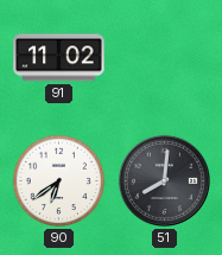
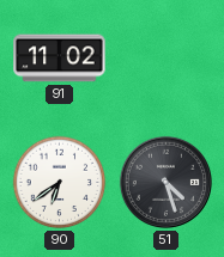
51: 8:01 -> 4:27 (165, 182)
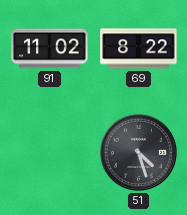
69: none -> 8:22 (139, 49)
90: 6:39 -> none (60, 183)
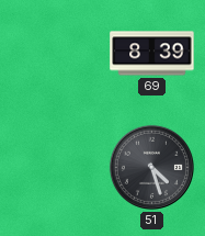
91: 11:02 -> none (50, 49)
69: 8:22 -> 8:39 (152, 54)
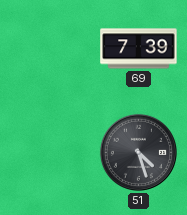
69: 8:39 -> 7:39 (139, 49)
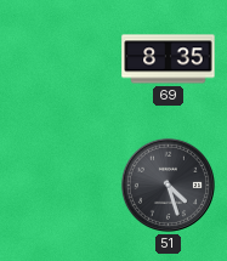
69: 7:39 -> 8:35 (169, 59)
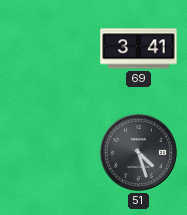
69: 8:35 -> 3:41 (139, 49)
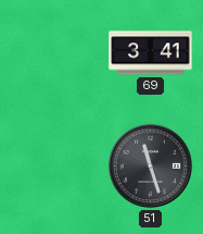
51: 4:27 -> 11:27 (150, 165)
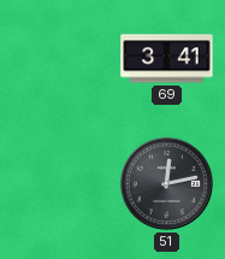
51: 11:27 -> 12:13 (166, 183)
